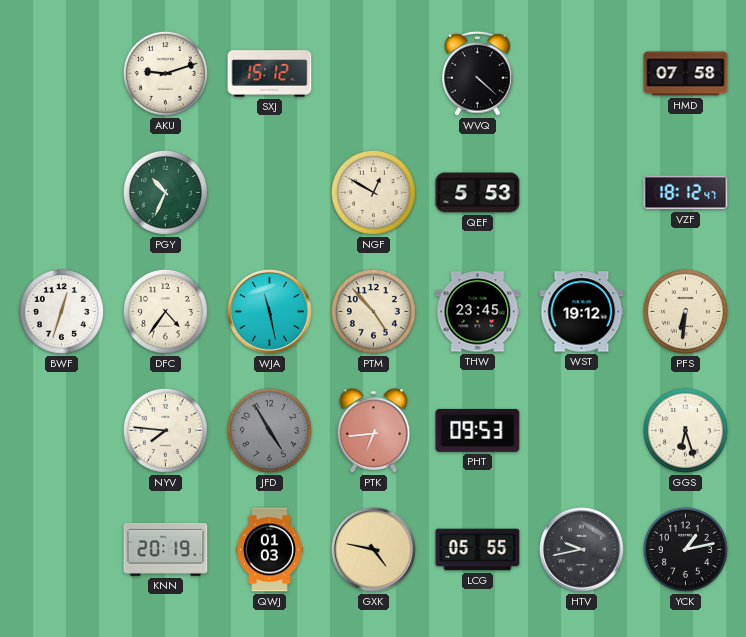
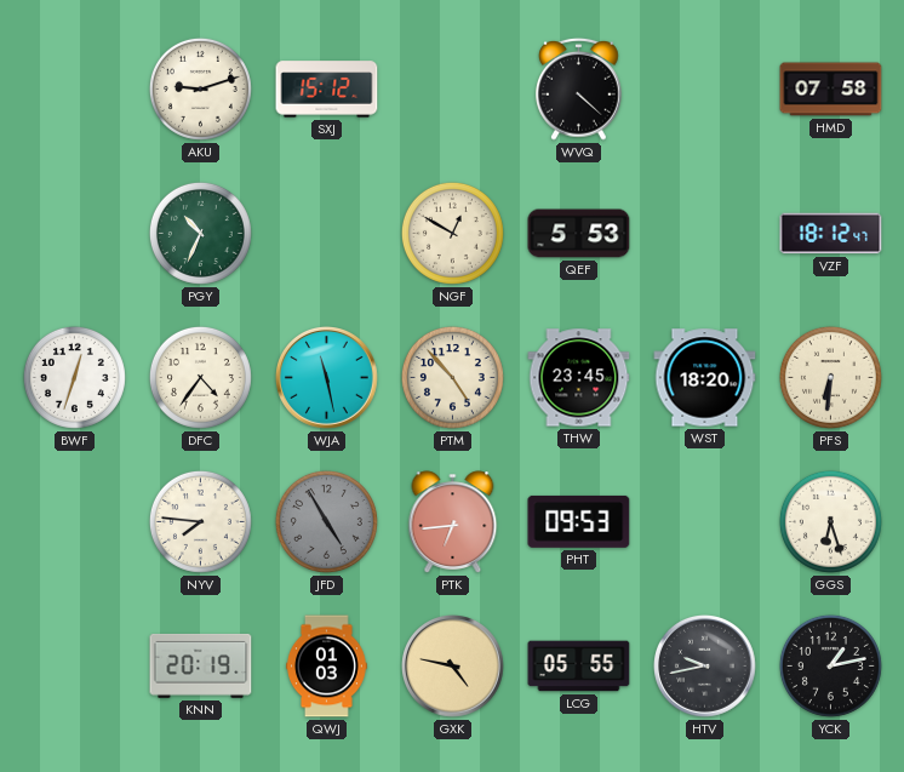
WST: 19:12 -> 18:20 (705, 378)
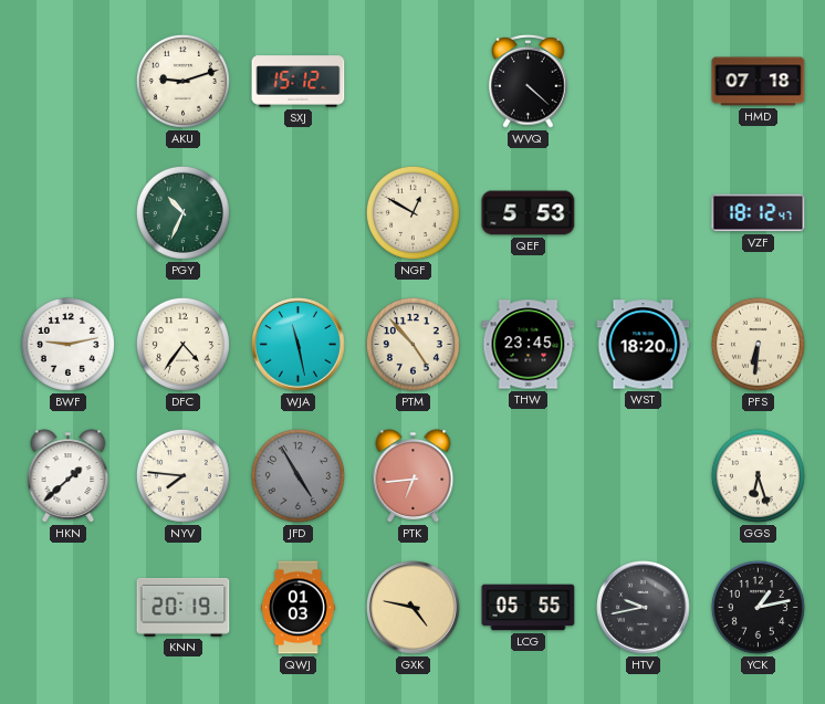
HMD: 07:58 -> 07:18 (759, 82)
BWF: 12:33 -> 9:13 (67, 344)
HKN: none -> 1:38 (69, 476)
PHT: 09:53 -> none (579, 521)
